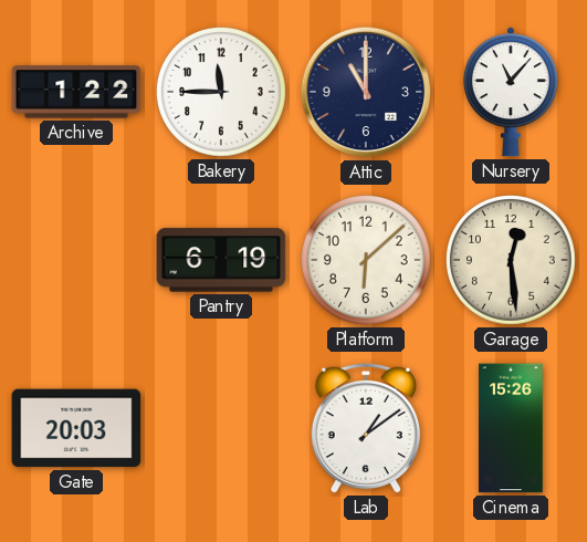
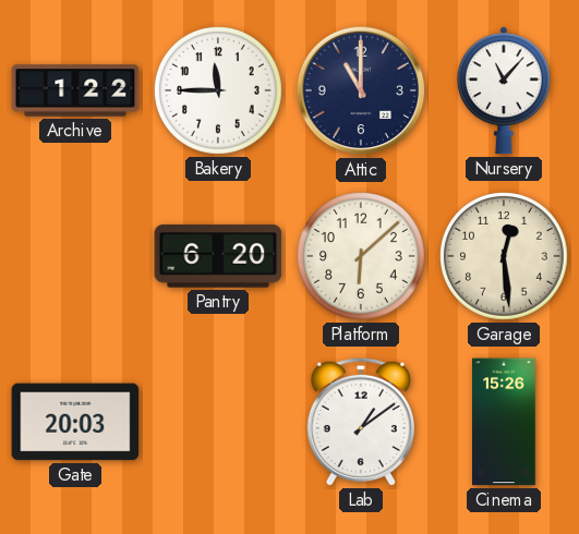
Pantry: 6:19 -> 6:20 (218, 256)
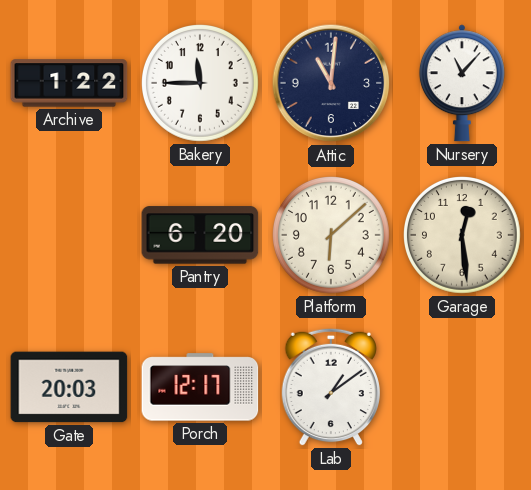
Attic: 11:00 -> 11:01 (331, 83)
Porch: none -> 12:17 (200, 387)
Cinema: 15:26 -> none (504, 422)
